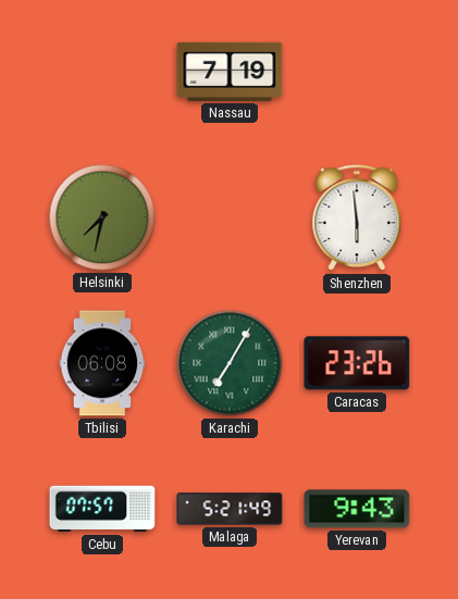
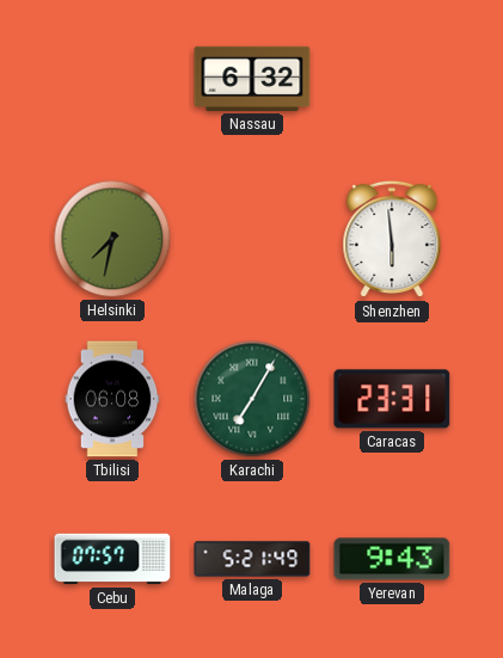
Nassau: 7:19 -> 6:32 (252, 79)
Caracas: 23:26 -> 23:31 (392, 399)
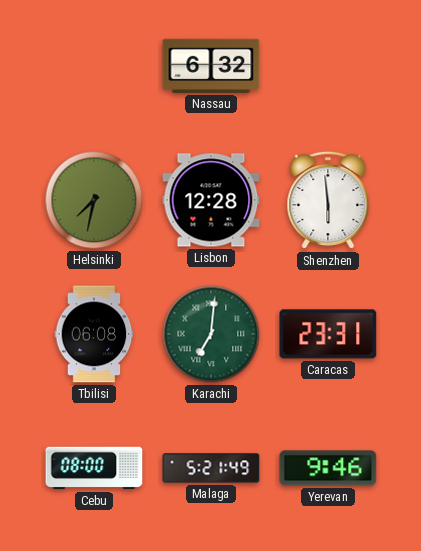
Lisbon: none -> 12:28 (211, 200)
Karachi: 7:05 -> 7:01 (211, 334)
Cebu: 07:57 -> 08:00 (94, 468)
Yerevan: 9:43 -> 9:46 (328, 468)
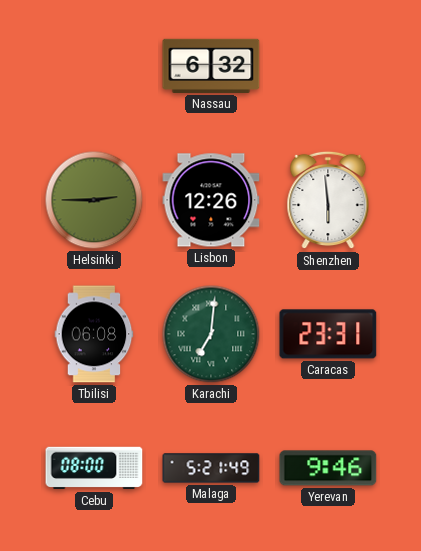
Helsinki: 7:32 -> 2:45 (94, 200)
Lisbon: 12:28 -> 12:26 (211, 200)
